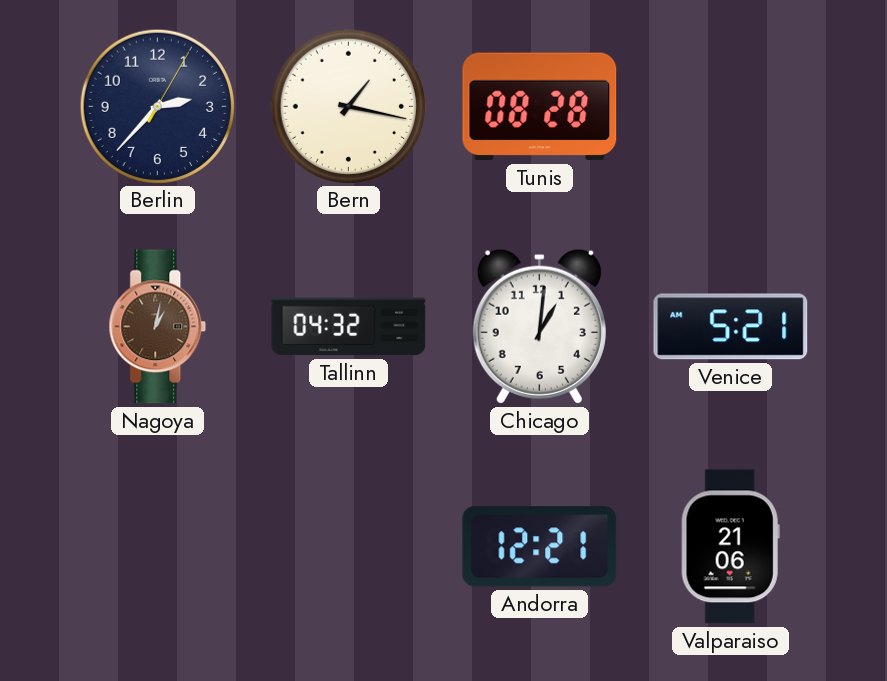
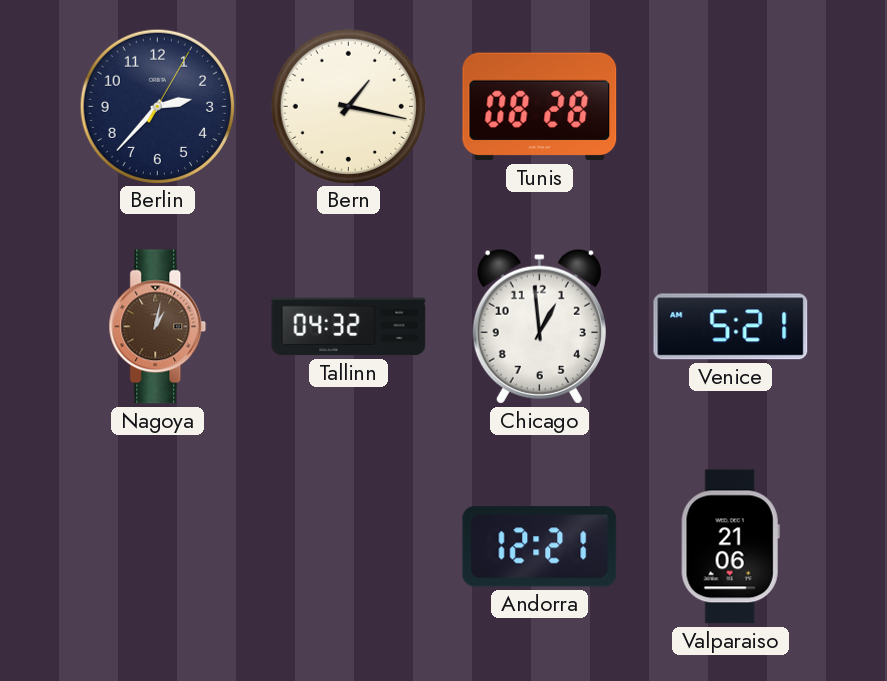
Chicago: 1:01 -> 12:59 (539, 326)
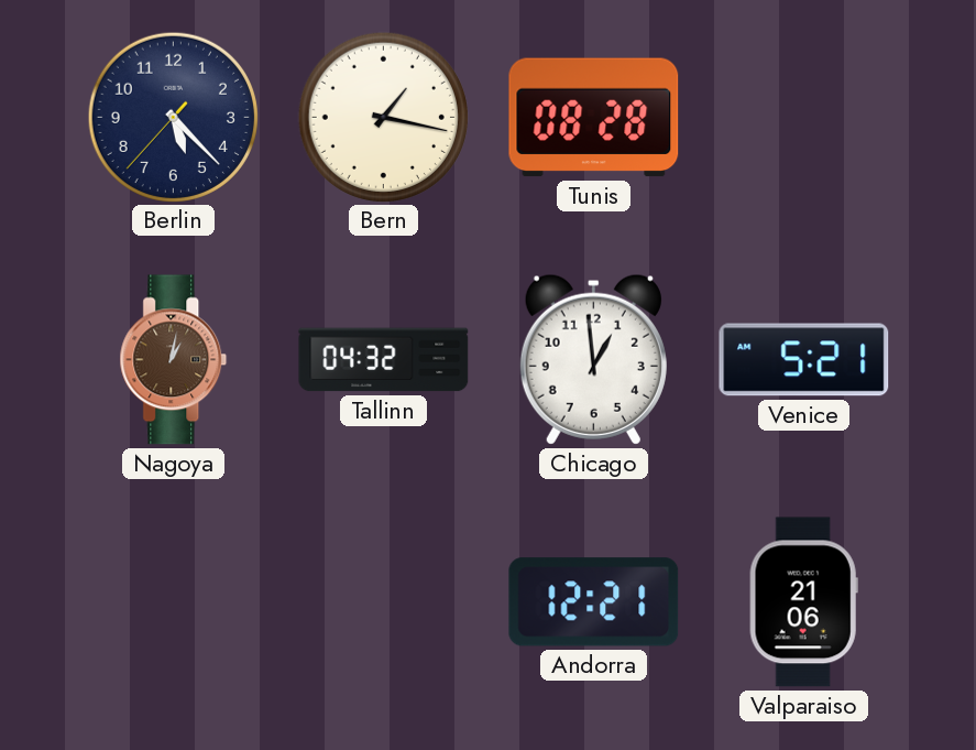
Berlin: 2:37 -> 5:22 (173, 117)
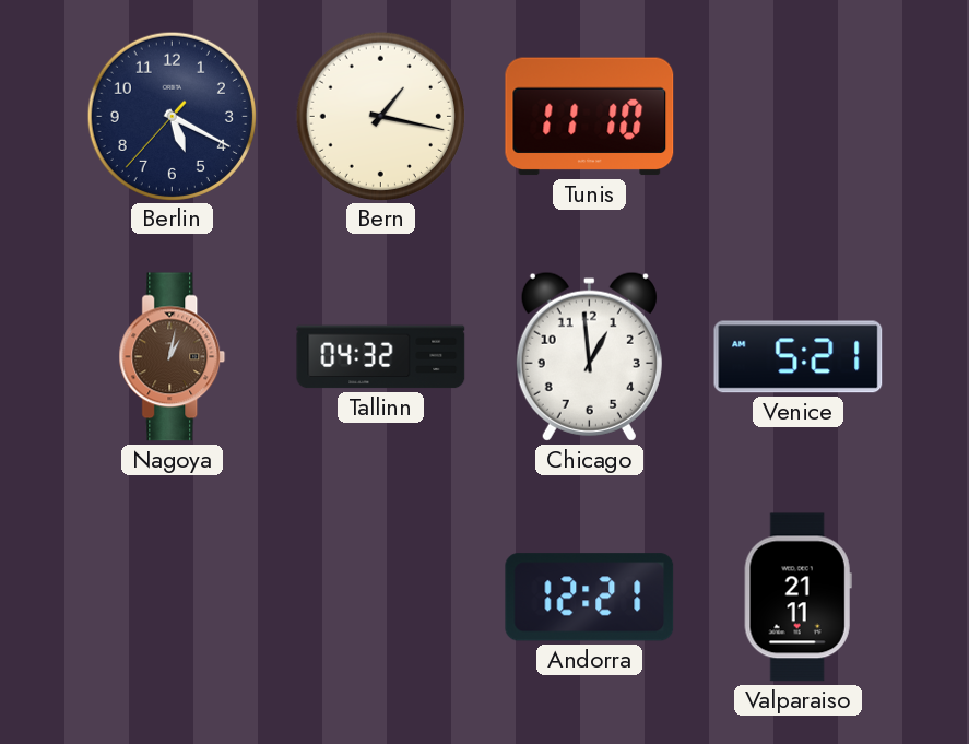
Berlin: 5:22 -> 5:19 (172, 116)
Tunis: 08:28 -> 11:10 (590, 117)
Valparaiso: 21:06 -> 21:11 (797, 598)
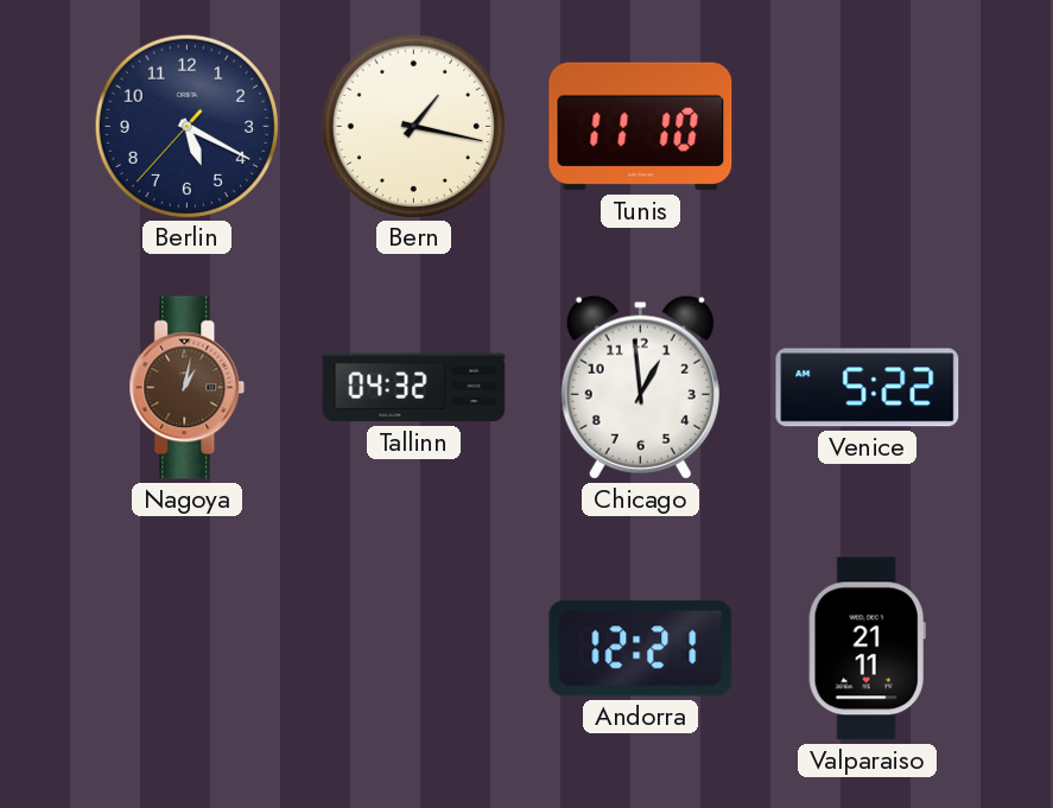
Venice: 5:21 -> 5:22 (868, 388)
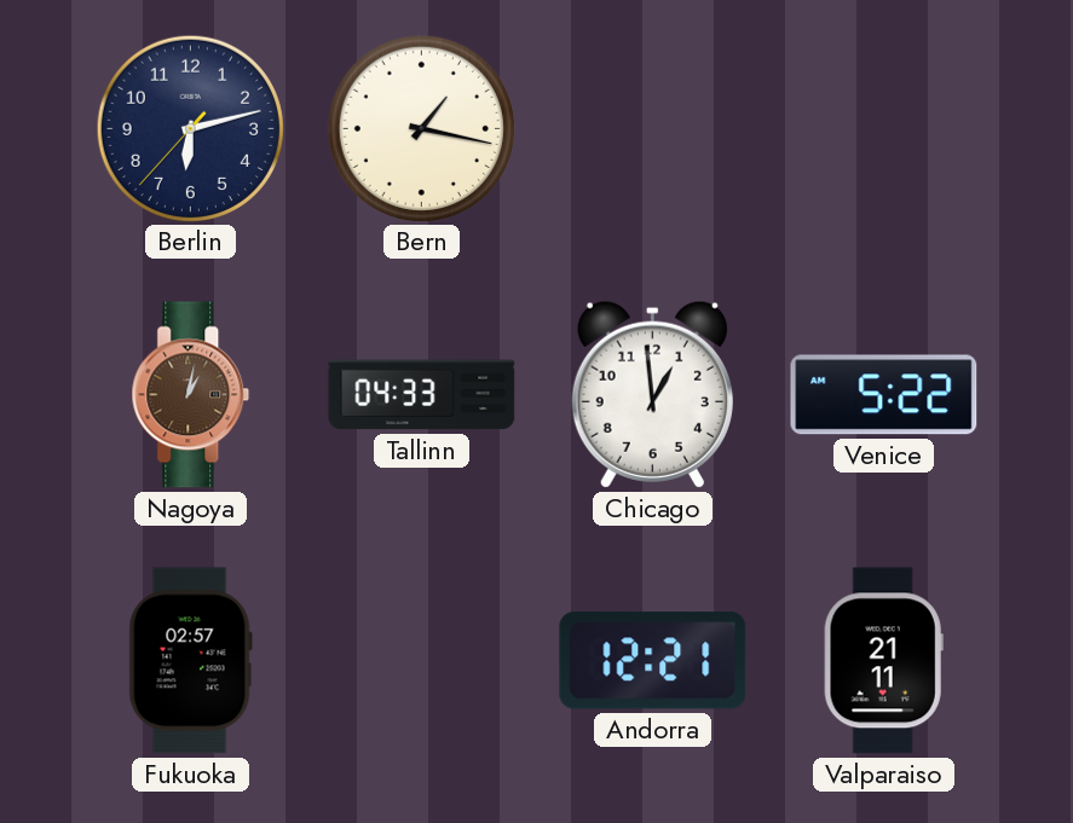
Berlin: 5:19 -> 6:12 (190, 128)
Tunis: 11:10 -> none (641, 127)
Tallinn: 04:32 -> 04:33 (422, 395)
Fukuoka: none -> 02:57 (190, 661)
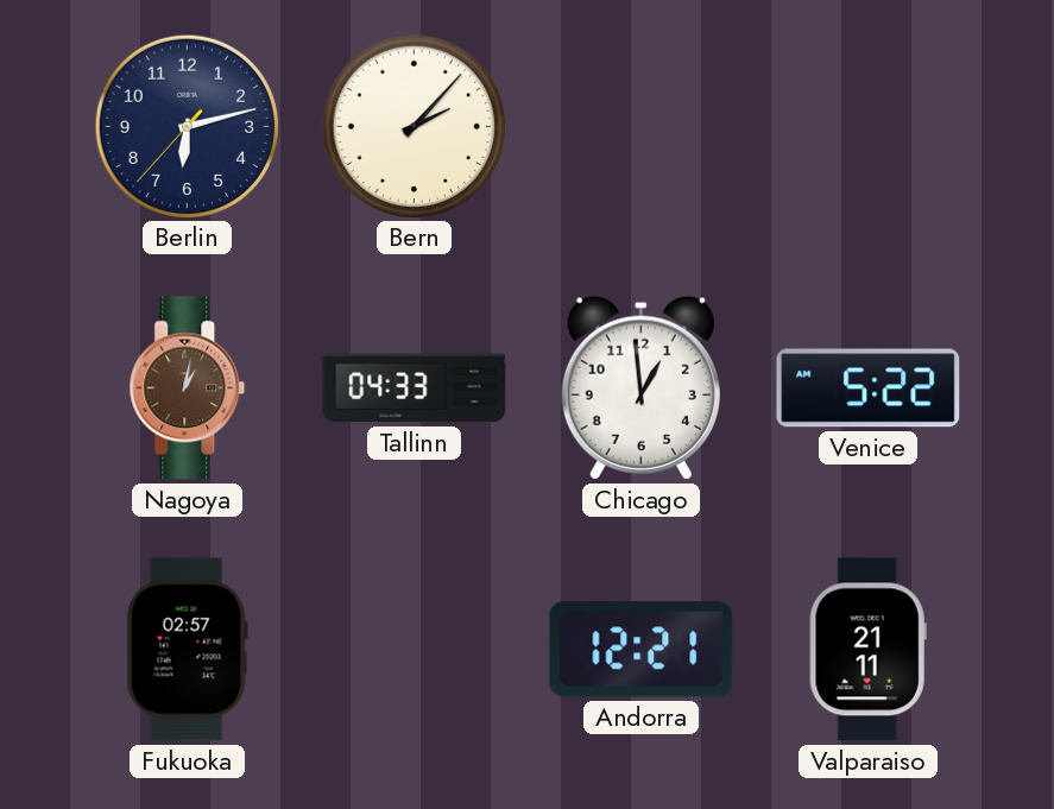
Bern: 1:17 -> 2:07 (414, 126)
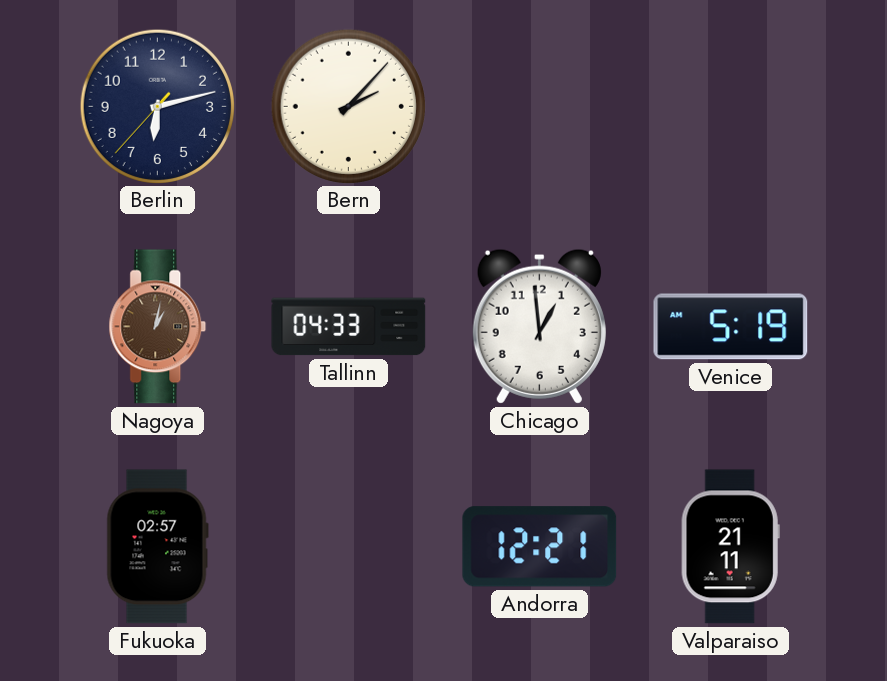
Venice: 5:22 -> 5:19 (731, 327)
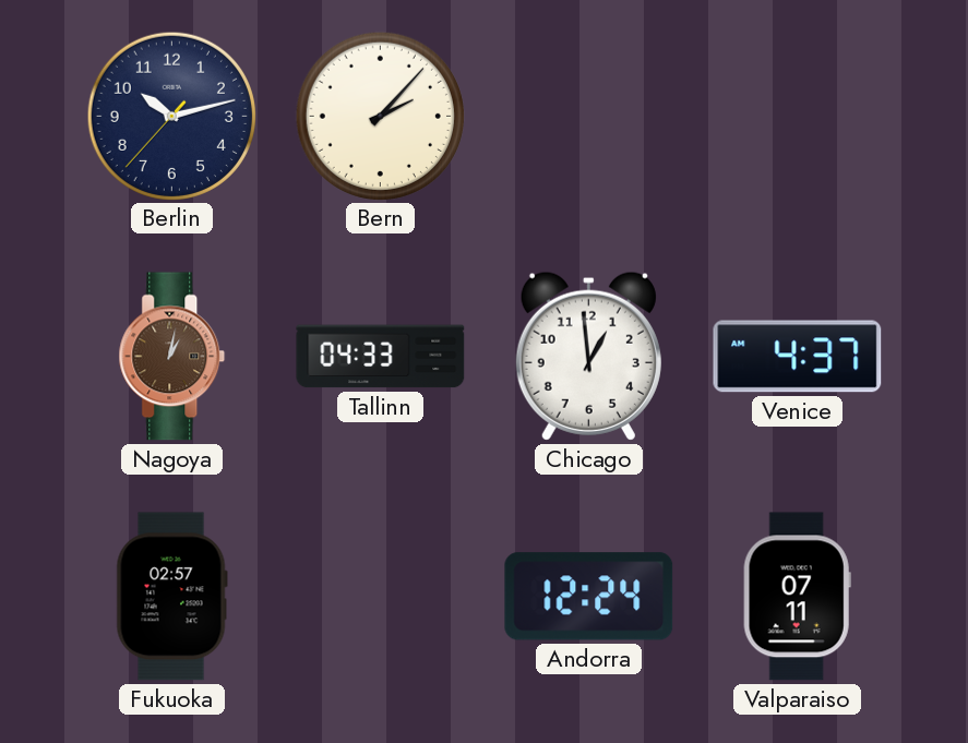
Berlin: 6:12 -> 10:12 (171, 116)
Venice: 5:19 -> 4:37 (798, 357)
Andorra: 12:21 -> 12:24 (589, 597)
Valparaiso: 21:11 -> 07:11 (797, 597)
